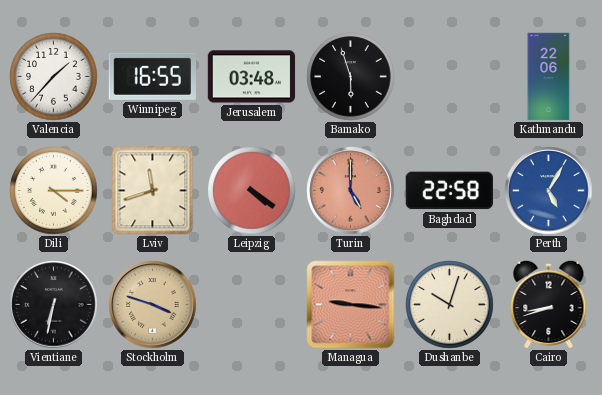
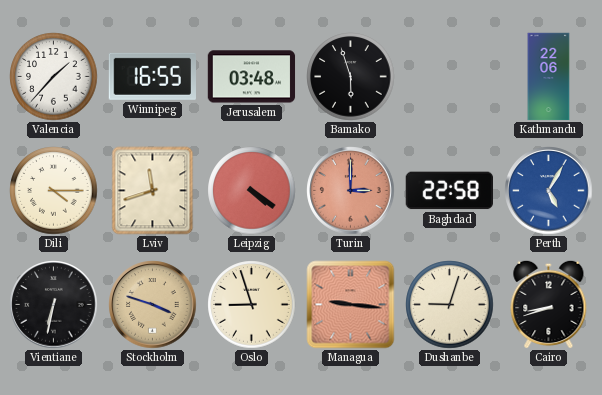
Turin: 5:00 -> 3:00 (351, 191)
Oslo: none -> 8:57 (252, 305)
Dushanbe: 10:03 -> 9:03 (450, 305)
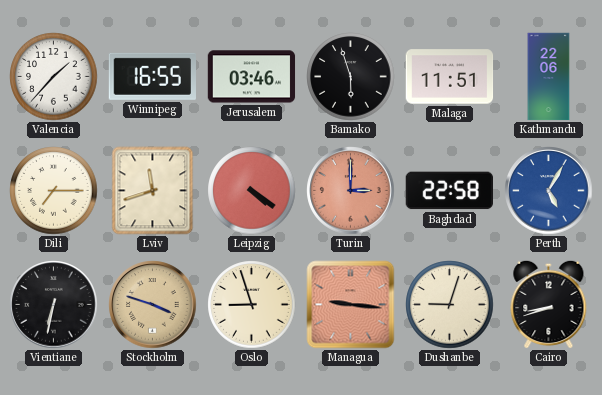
Jerusalem: 03:48 -> 03:46 (252, 77)
Malaga: none -> 11:51 (450, 77)
Dili: 4:15 -> 7:15 (54, 191)
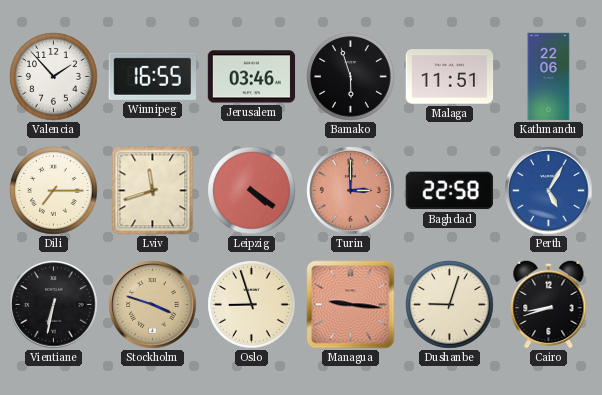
Valencia: 1:37 -> 1:53 (54, 77)
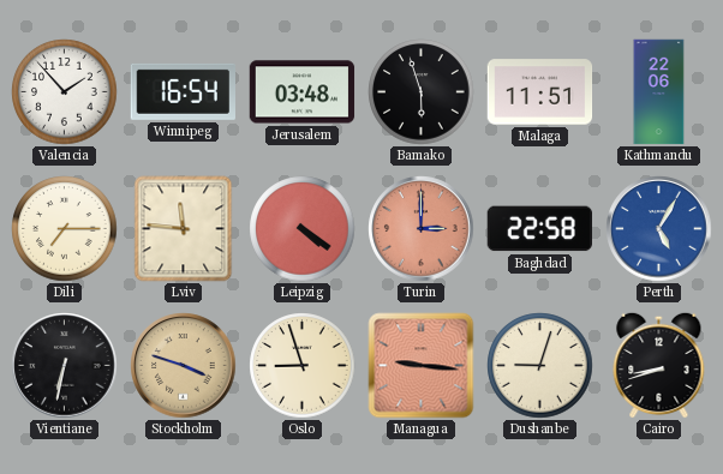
Winnipeg: 16:55 -> 16:54 (183, 91)
Jerusalem: 03:46 -> 03:48 (303, 92)
Lviv: 11:42 -> 11:46 (184, 229)
